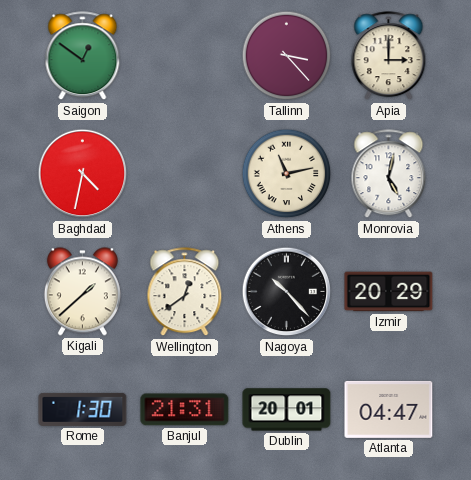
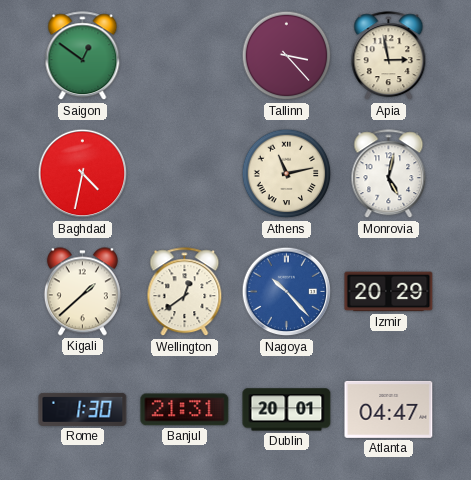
Apia: 3:00 -> 2:58 (389, 56)
Nagoya dial: black -> blue (287, 292)
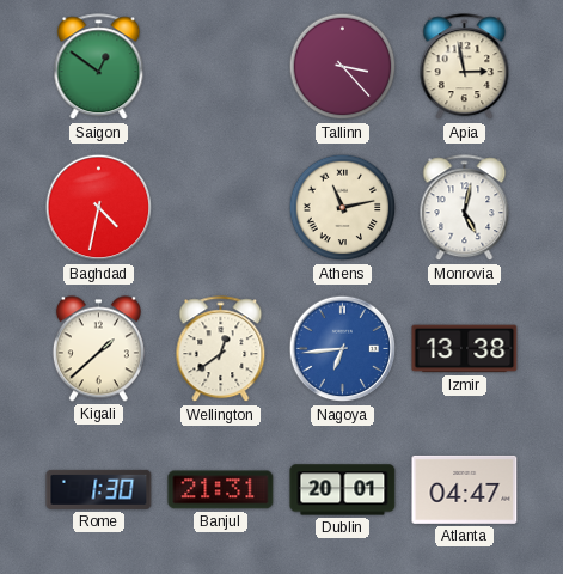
Nagoya: 10:23 -> 6:44 (343, 349)
Izmir: 20:29 -> 13:38 (465, 349)
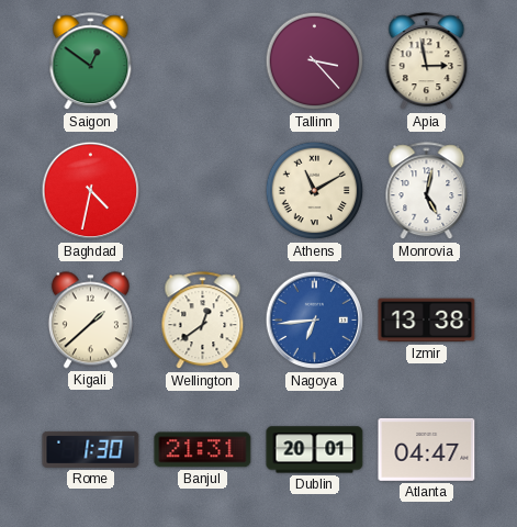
Athens: 11:13 -> 11:10 (315, 191)
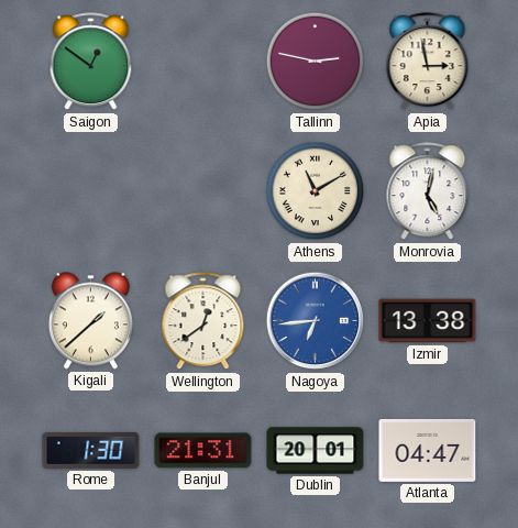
Tallinn: 3:23 -> 2:47 (316, 62)
Baghdad: 4:32 -> none (91, 191)
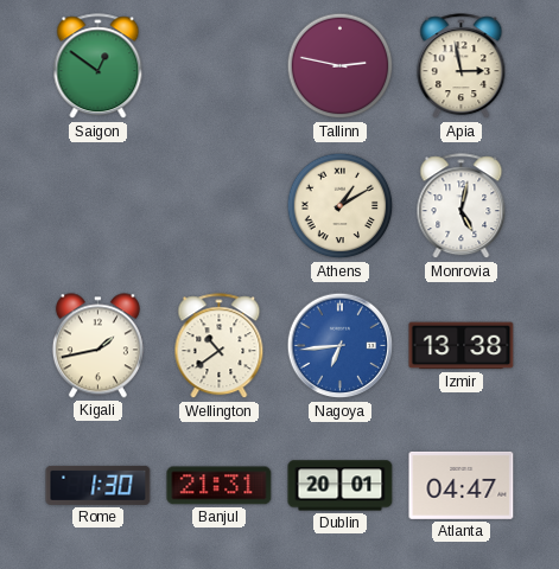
Athens: 11:10 -> 1:10 (341, 206)
Kigali: 1:38 -> 1:43 (97, 346)
Wellington: 12:39 -> 10:39 (220, 346)
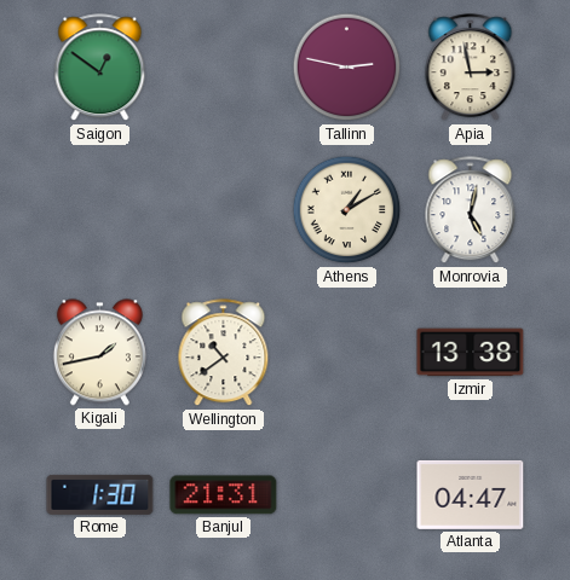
Nagoya: 6:44 -> none (341, 346)
Dublin: 20:01 -> none (341, 486)
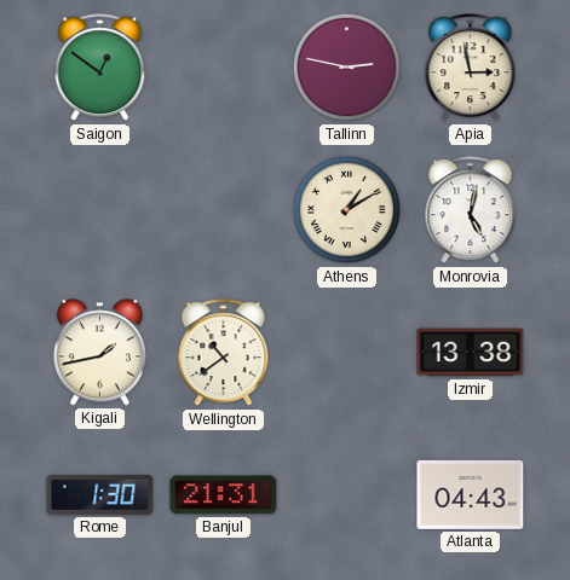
Atlanta: 04:47 -> 04:43 (471, 494)
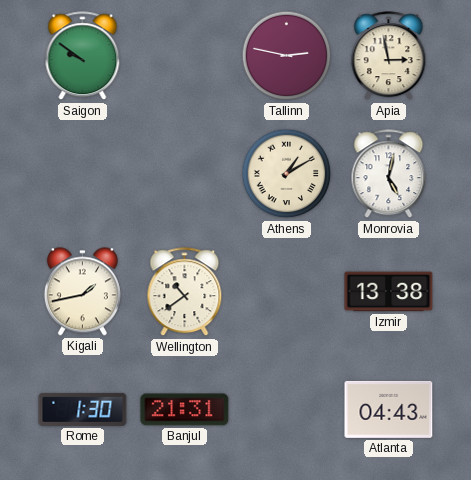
Saigon: 12:51 -> 9:51 (83, 56)
